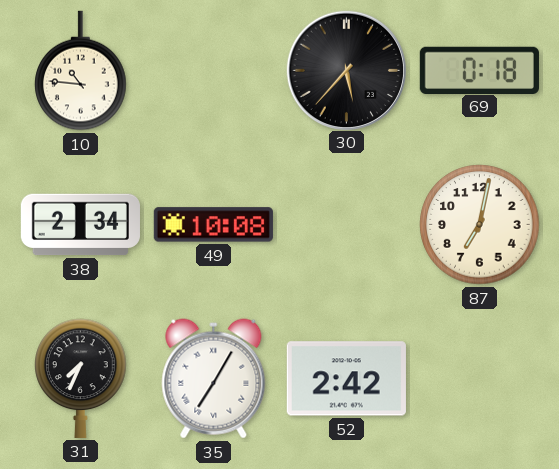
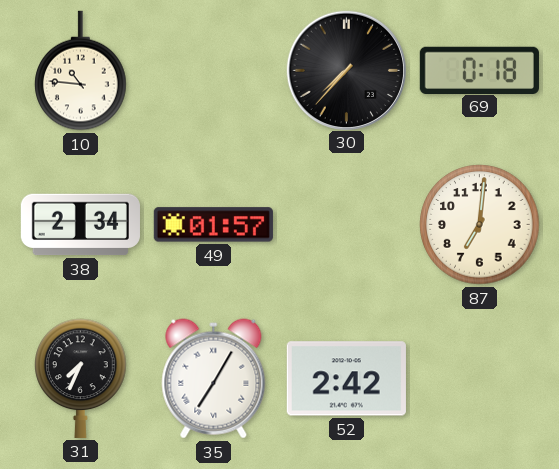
30: 5:37 -> 7:37 (346, 70)
49: 10:08 -> 01:57 (213, 225)
87: 7:02 -> 7:01 (480, 225)
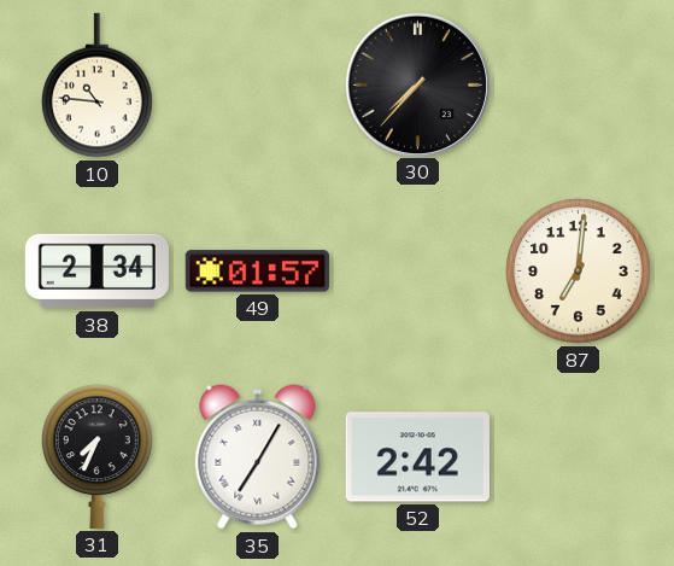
69: 0:18 -> none (479, 70)
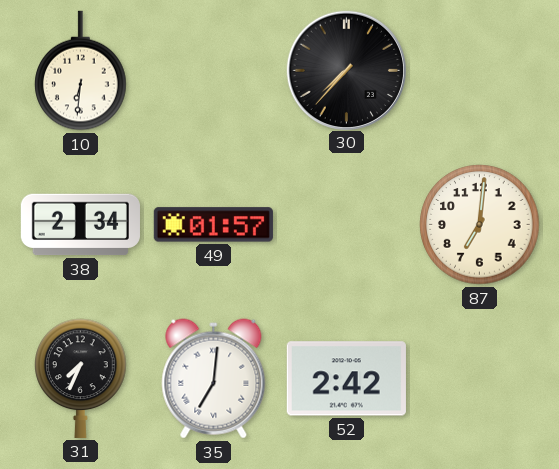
10: 10:46 -> 6:31 (81, 71)
35: 7:05 -> 7:01 (214, 379)
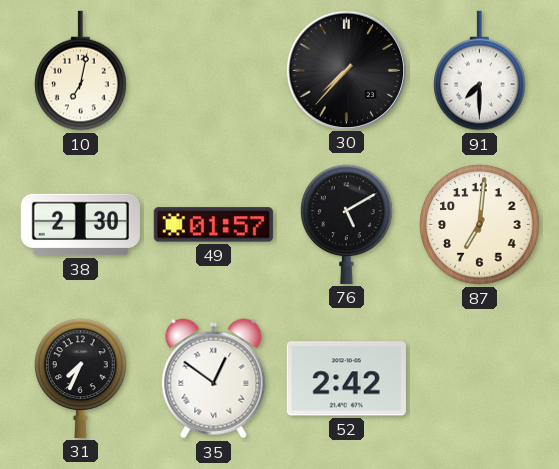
10: 6:31 -> 7:02 (81, 71)
91: none -> 7:30 (480, 71)
38: 2:34 -> 2:30 (80, 225)
76: none -> 5:10 (347, 224)
35: 7:01 -> 12:51 (214, 379)
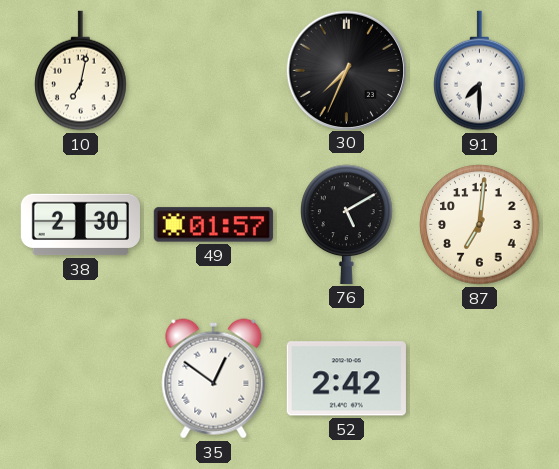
30: 7:37 -> 7:34 (346, 70)
31: 7:34 -> none (81, 378)
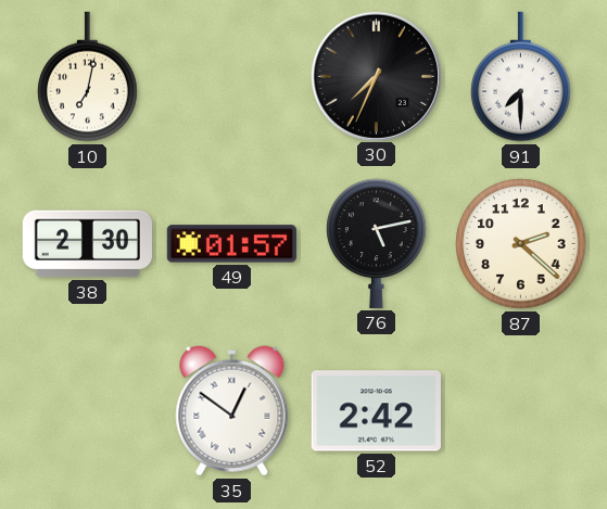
76: 5:10 -> 5:13 (377, 243)
87: 7:01 -> 2:22 (521, 244)
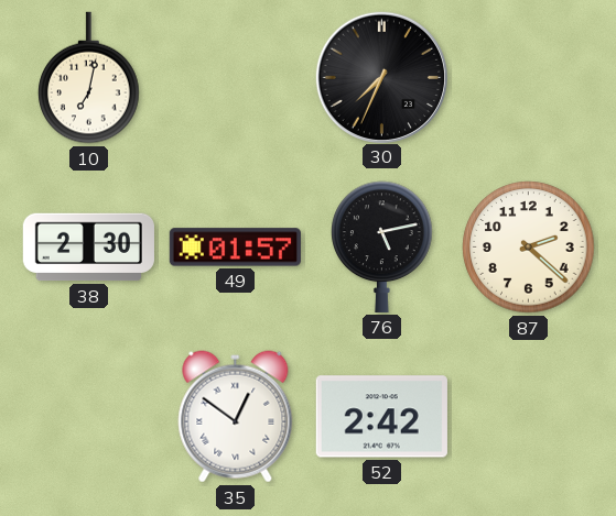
91: 7:30 -> none (521, 77)
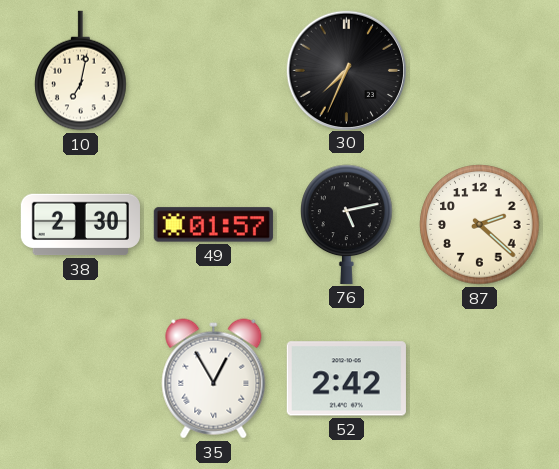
35: 12:51 -> 12:55 (214, 379)
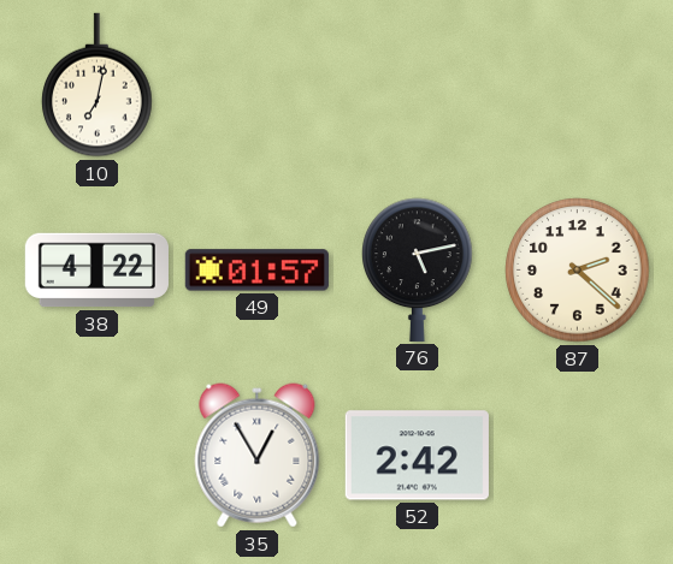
30: 7:34 -> none (346, 70)
38: 2:30 -> 4:22 (96, 271)
